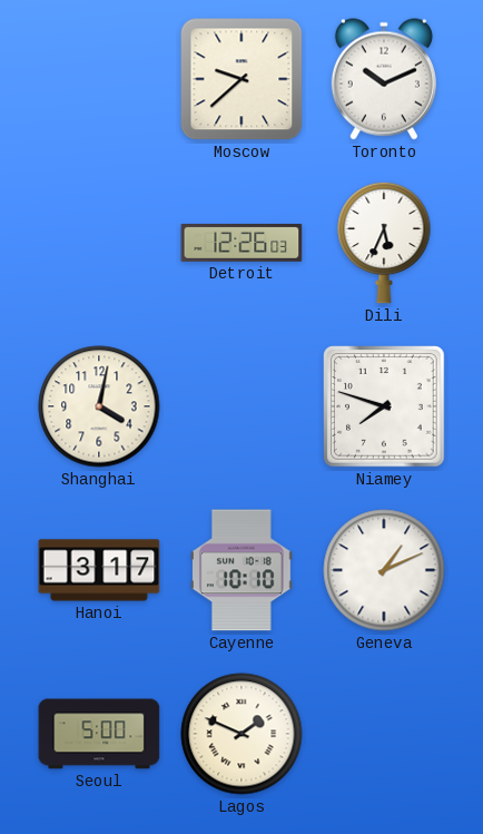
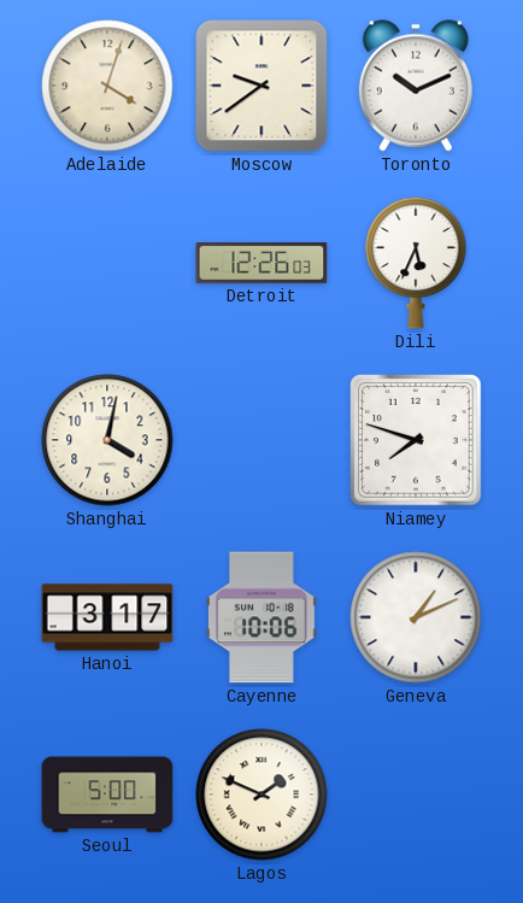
Adelaide: none -> 4:03 (107, 86)
Moscow: 9:38 -> 9:39 (261, 86)
Cayenne: 10:10 -> 10:06 (263, 617)
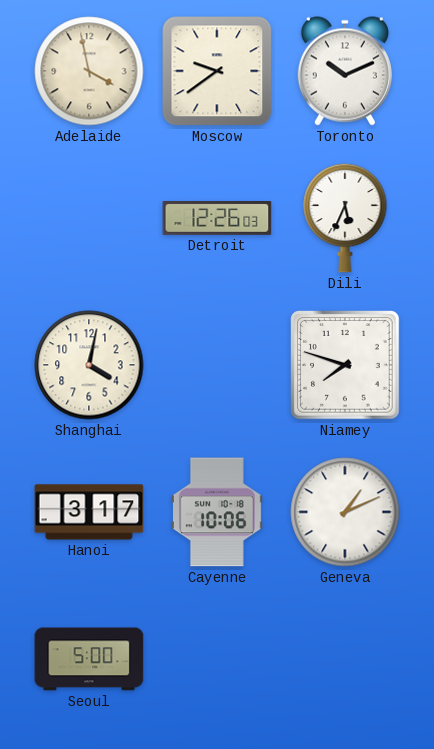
Adelaide: 4:03 -> 3:58 (89, 71)
Lagos: 1:49 -> none (261, 794)
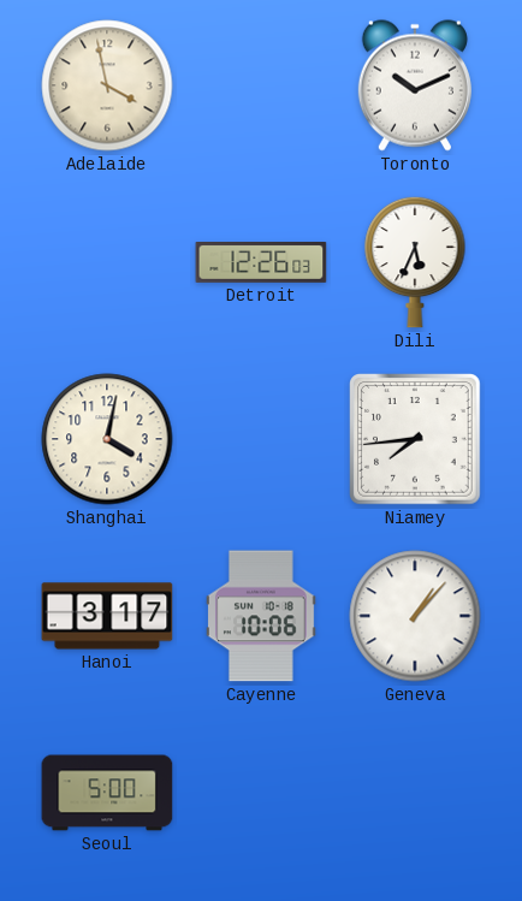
Moscow: 9:39 -> none (217, 71)
Niamey: 7:48 -> 7:44 (415, 439)
Geneva: 1:11 -> 1:07 (415, 616)
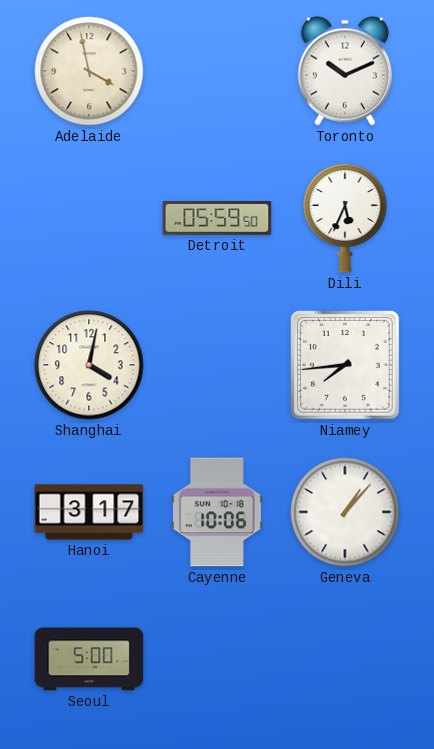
Detroit: 12:26 -> 05:59 (217, 219)
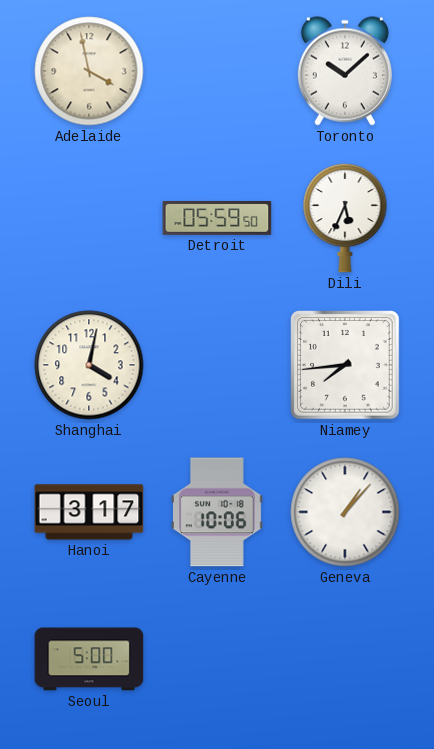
Toronto: 10:11 -> 10:08 (345, 71)
